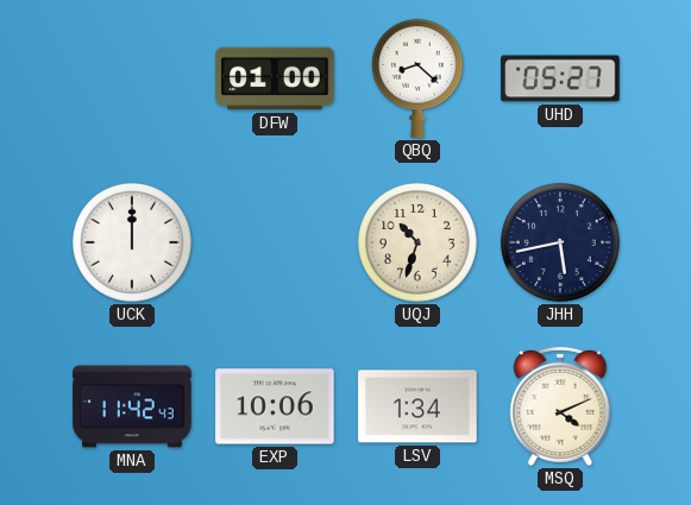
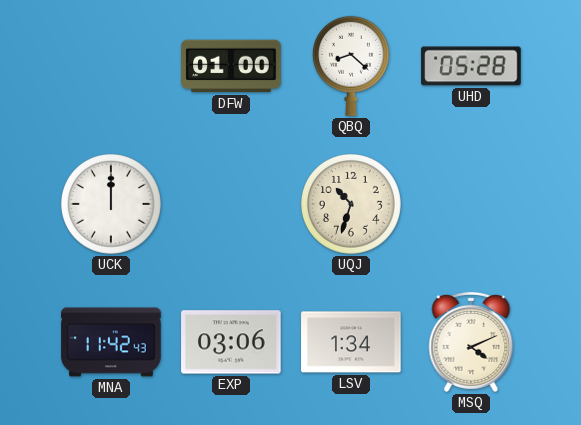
UHD: 05:27 -> 05:28 (471, 66)
JHH: 5:43 -> none (560, 242)
EXP: 10:06 -> 03:06 (231, 342)
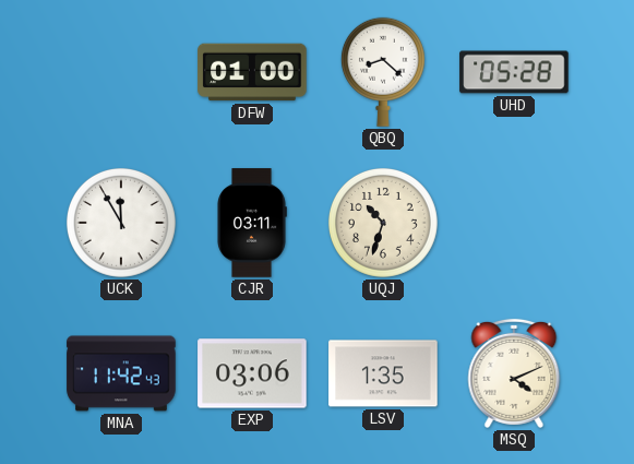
UCK: 12:00 -> 11:55 (121, 223)
CJR: none -> 03:11 (252, 223)
LSV: 1:34 -> 1:35 (383, 373)
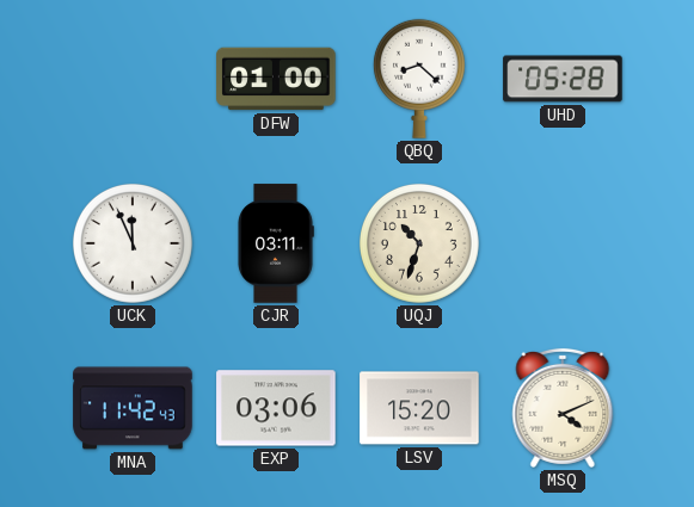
UCK: 11:55 -> 11:56 (133, 243)
LSV: 1:35 -> 15:20 (419, 408)
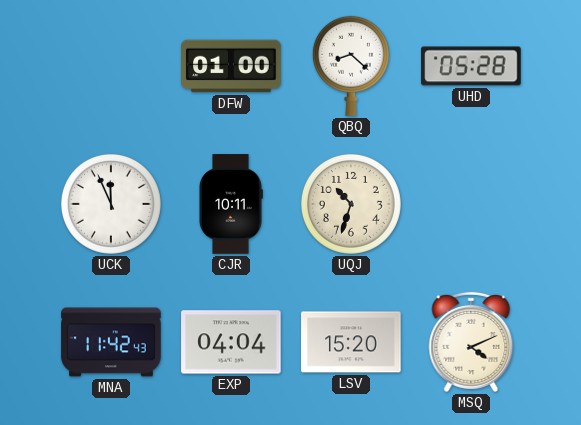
CJR: 03:11 -> 10:11 (231, 204)
EXP: 03:06 -> 04:04 (231, 342)
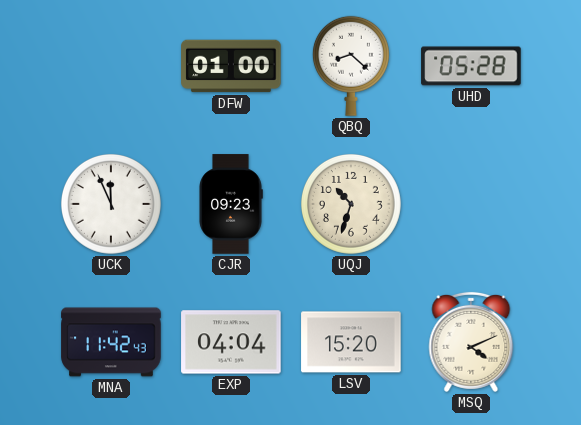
CJR: 10:11 -> 09:23 (231, 204)
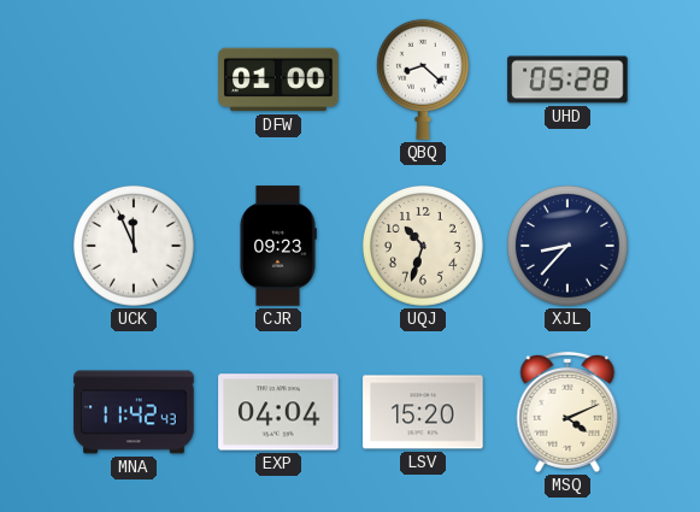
XJL: none -> 8:37 (567, 246)
